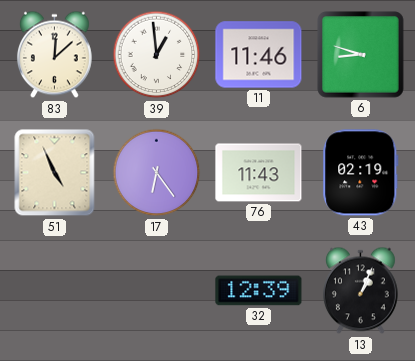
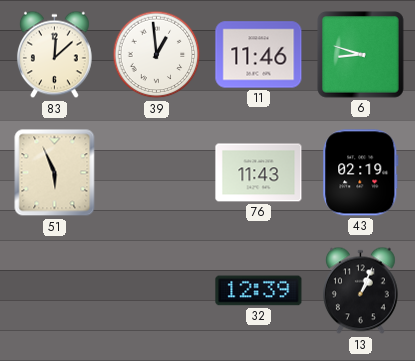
51: 4:56 -> 5:56 (55, 173)
17: 6:24 -> none (157, 173)
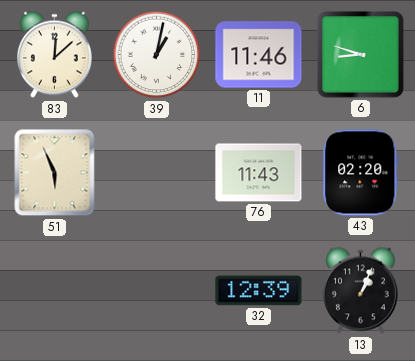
39: 12:59 -> 1:02 (157, 55)
43: 02:19 -> 02:20 (361, 173)
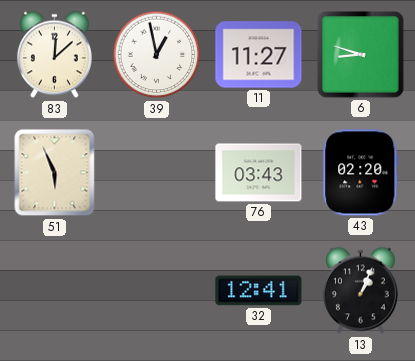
39: 1:02 -> 12:58 (157, 55)
11: 11:46 -> 11:27 (259, 55)
76: 11:43 -> 03:43 (259, 173)
32: 12:39 -> 12:41 (259, 291)
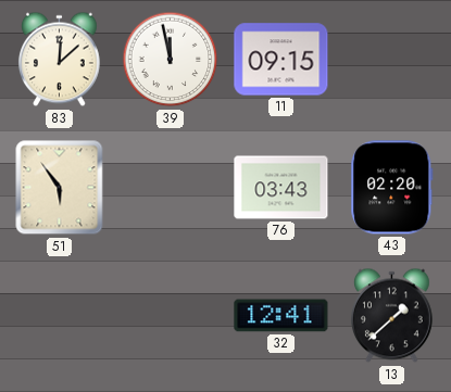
39: 12:58 -> 11:58 (171, 60)
11: 11:27 -> 09:15 (281, 60)
6: 8:48 -> none (361, 55)
51: 5:56 -> 5:54 (60, 188)
13: 1:04 -> 1:38 (391, 316)
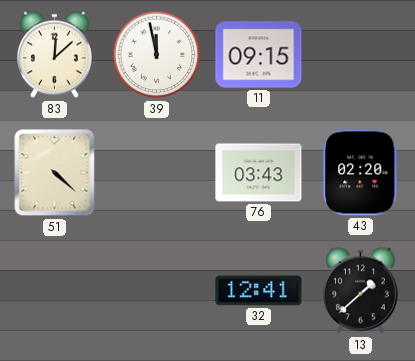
51: 5:54 -> 4:22 (55, 173)
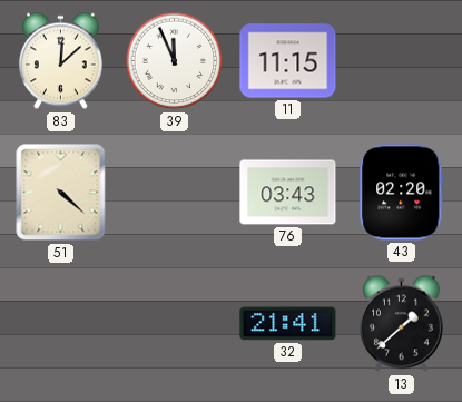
39: 11:58 -> 11:56 (175, 61)
11: 09:15 -> 11:15 (288, 61)
32: 12:41 -> 21:41 (288, 324)
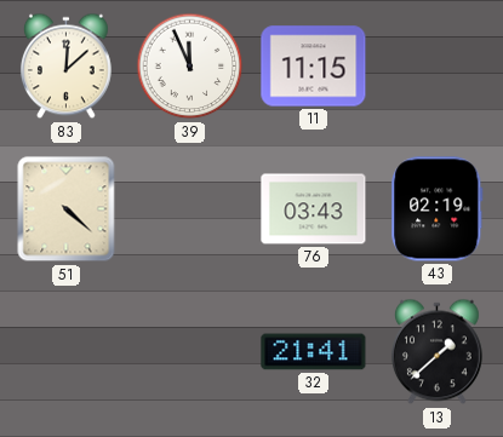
43: 02:20 -> 02:19 (438, 209)
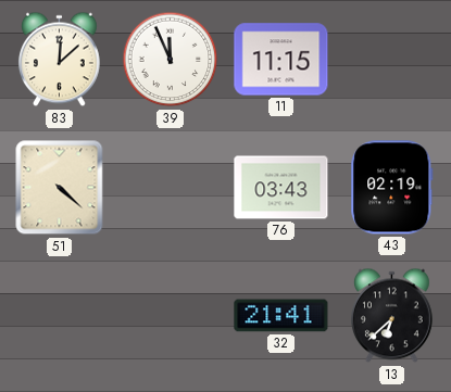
13: 1:38 -> 6:38 (391, 316)
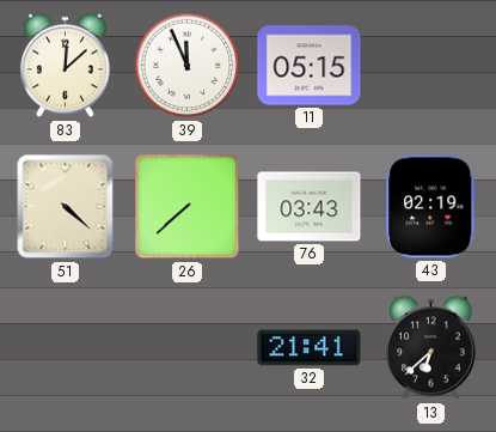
11: 11:15 -> 05:15 (310, 66)
26: none -> 7:38 (188, 207)
